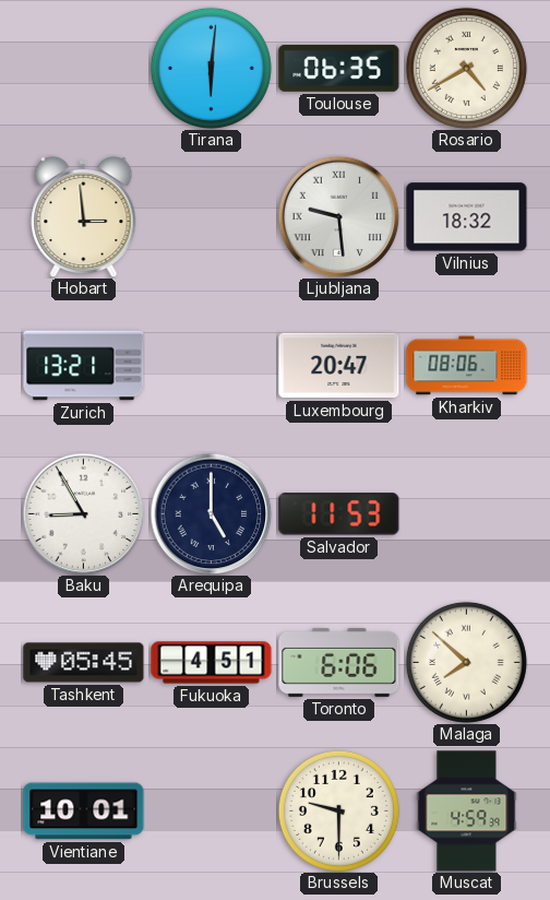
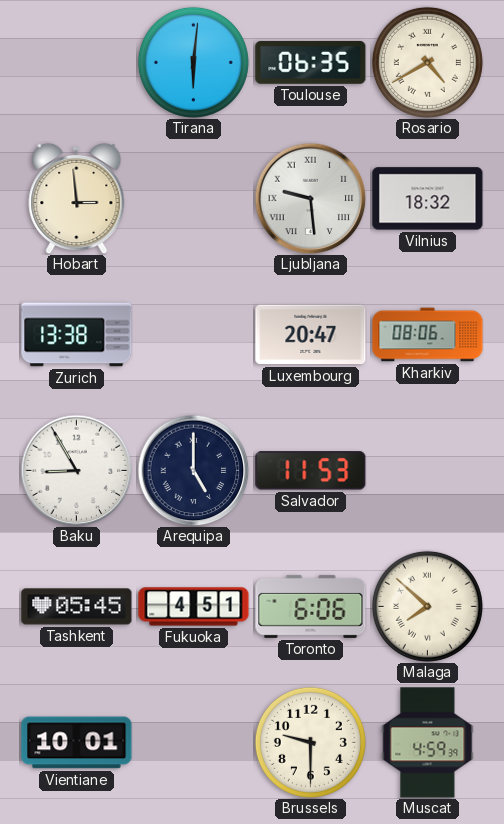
Zurich: 13:21 -> 13:38 (77, 335)
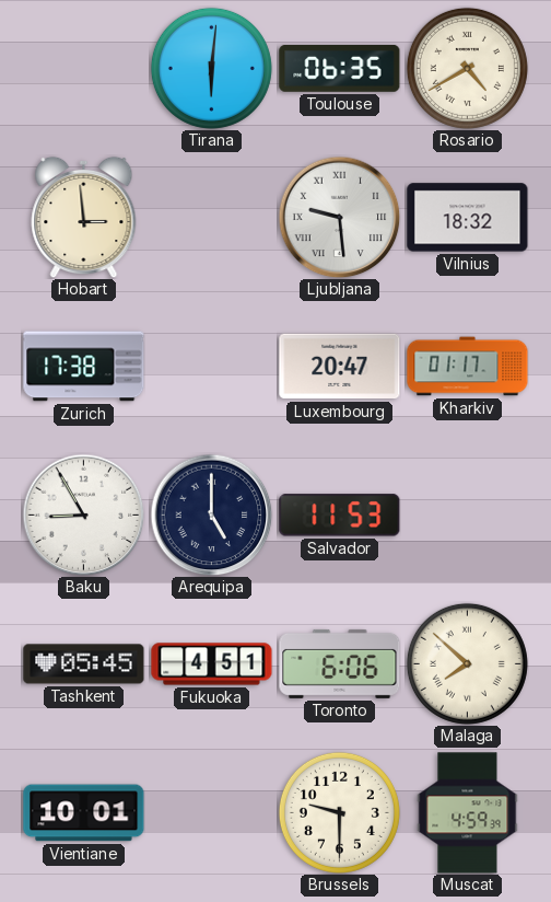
Zurich: 13:38 -> 17:38 (84, 367)
Kharkiv: 08:06 -> 01:17 (468, 367)
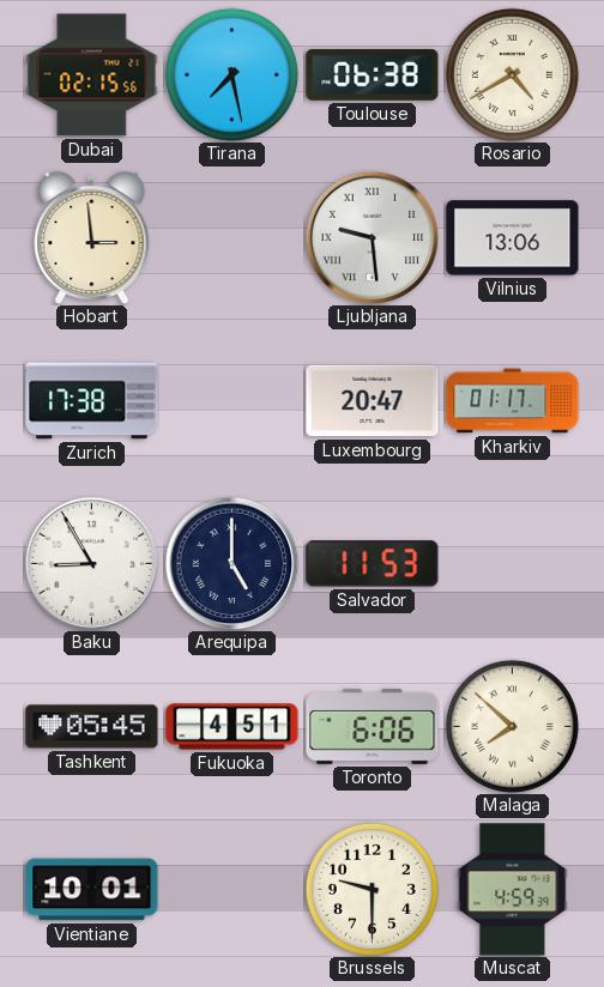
Dubai: none -> 02:15 (92, 75)
Tirana: 6:01 -> 7:28 (231, 74)
Toulouse: 06:35 -> 06:38 (373, 74)
Vilnius: 18:32 -> 13:06 (513, 238)
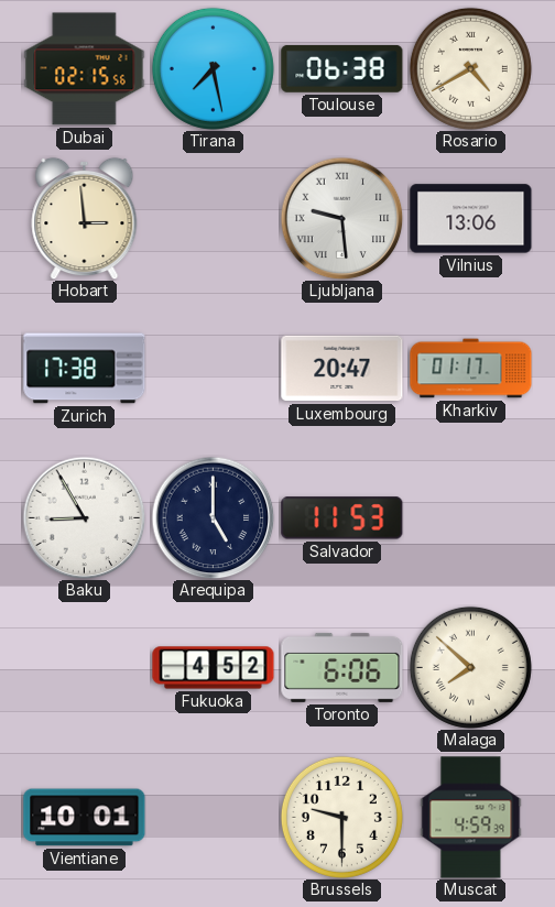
Tashkent: 05:45 -> none (92, 727)
Fukuoka: 4:51 -> 4:52 (214, 668)
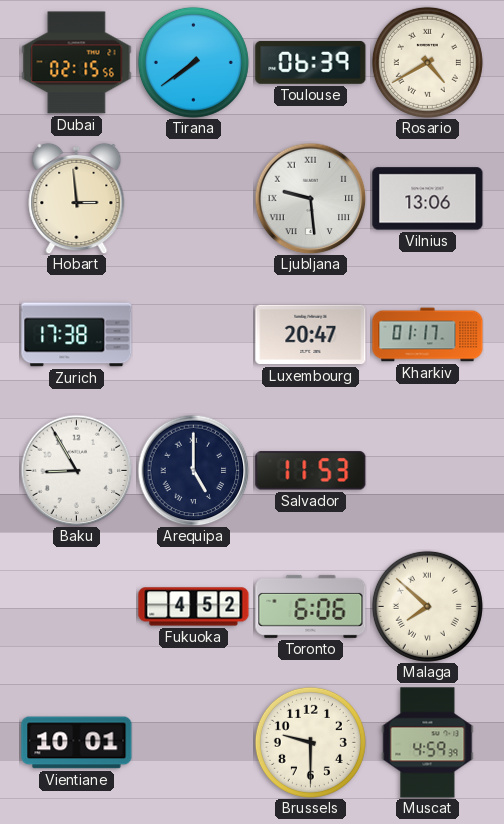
Tirana: 7:28 -> 7:39 (193, 62)
Toulouse: 06:38 -> 06:39 (311, 62)
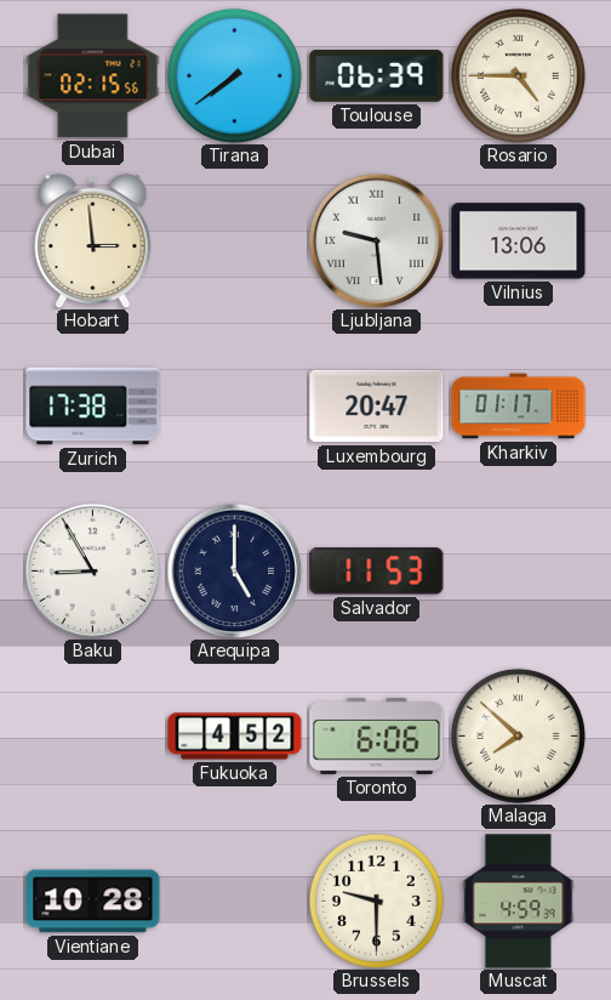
Rosario: 4:40 -> 4:45 (518, 75)
Vientiane: 10:01 -> 10:28 (93, 902)
